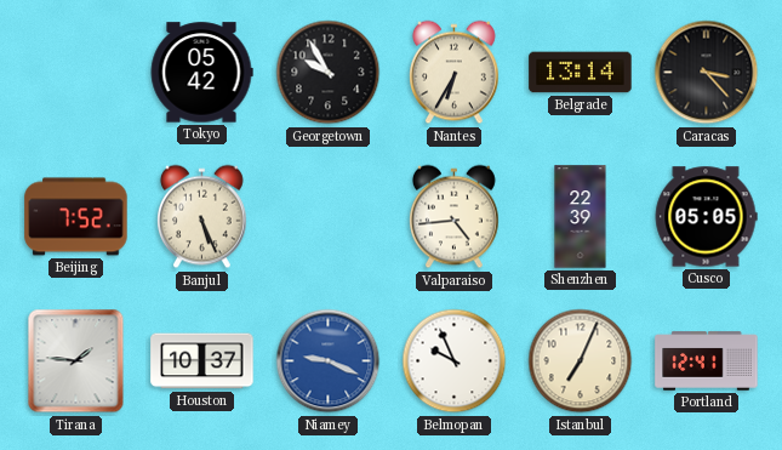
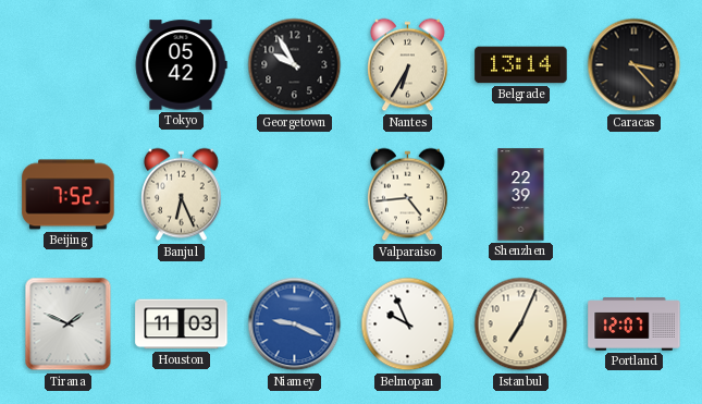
Banjul: 5:26 -> 6:26 (182, 195)
Cusco: 05:05 -> none (706, 217)
Tirana: 1:46 -> 1:49 (69, 325)
Houston: 10:37 -> 11:03 (182, 325)
Portland: 12:41 -> 12:07 (635, 325)
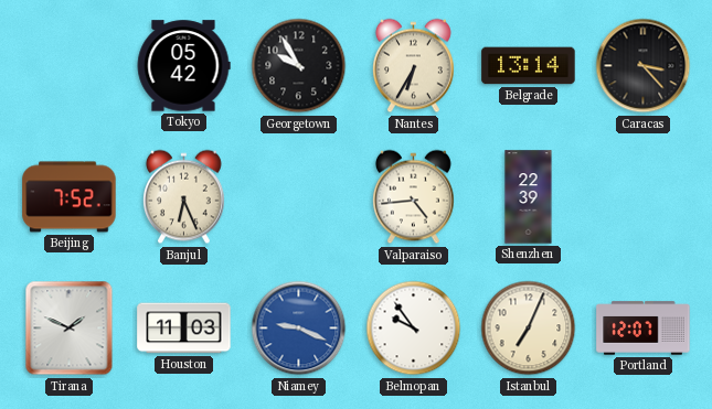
Belmopan: 9:56 -> 9:54 (414, 329)
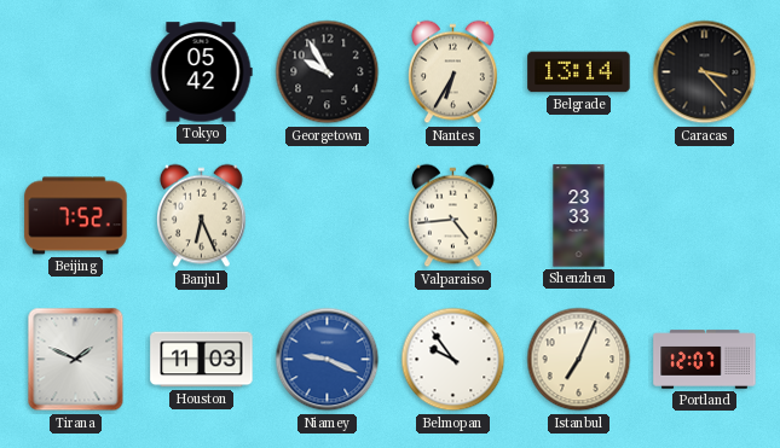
Shenzhen: 22:39 -> 23:33 (579, 216)
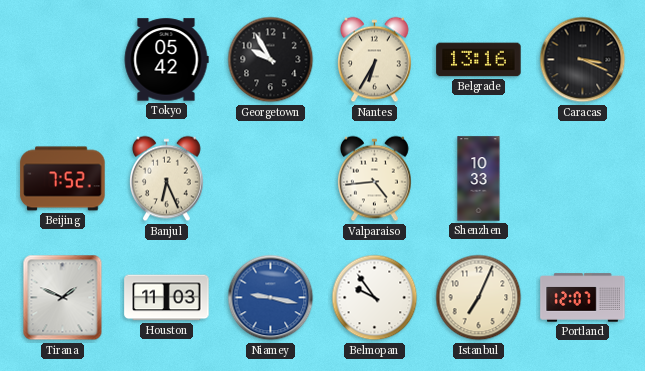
Belgrade: 13:14 -> 13:16 (479, 60)
Caracas: 3:23 -> 3:19 (583, 60)
Shenzhen: 23:33 -> 10:33 (479, 179)
Niamey: 9:19 -> 9:17 (271, 298)
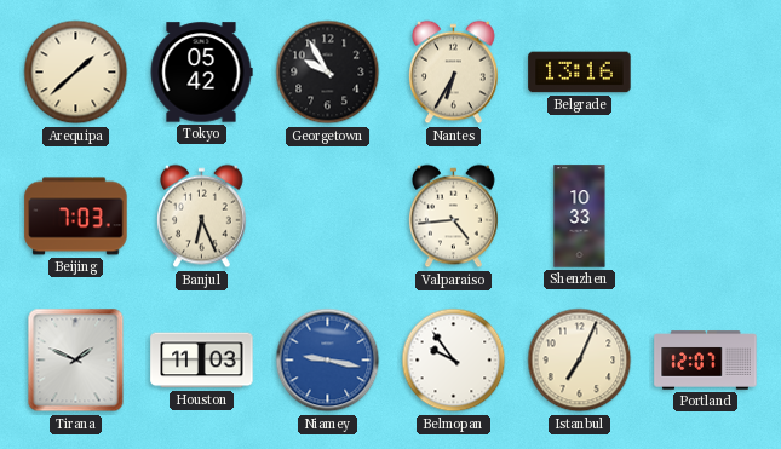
Arequipa: none -> 1:38 (76, 73)
Caracas: 3:19 -> none (583, 60)
Beijing: 7:52 -> 7:03 (76, 217)
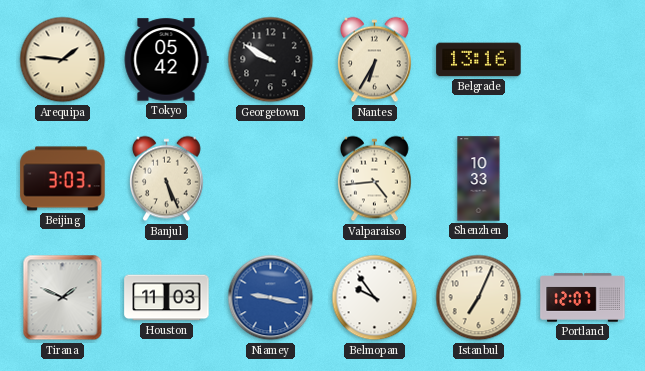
Arequipa: 1:38 -> 1:46 (63, 60)
Georgetown: 9:55 -> 9:50 (271, 60)
Beijing: 7:03 -> 3:03 (63, 179)
Banjul: 6:26 -> 5:26 (167, 179)
